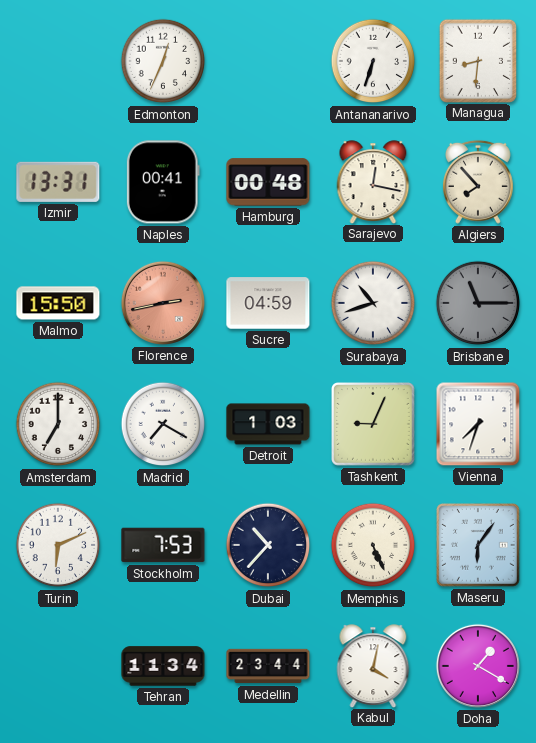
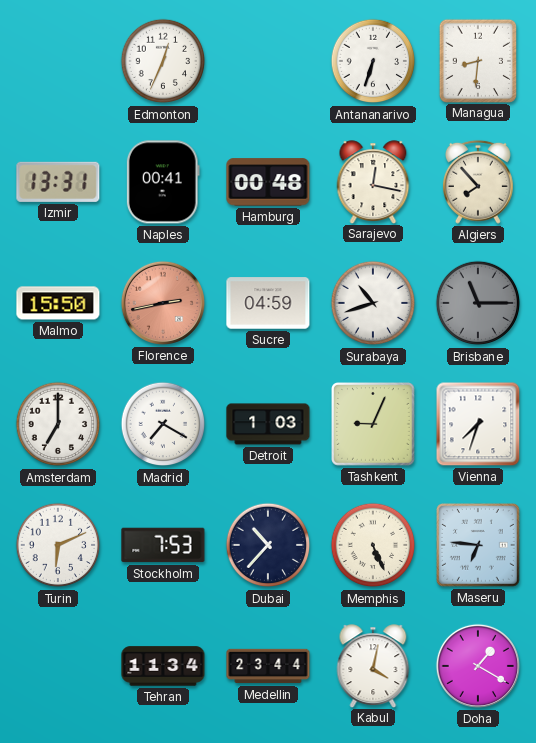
Maseru: 6:06 -> 6:46 (479, 546)
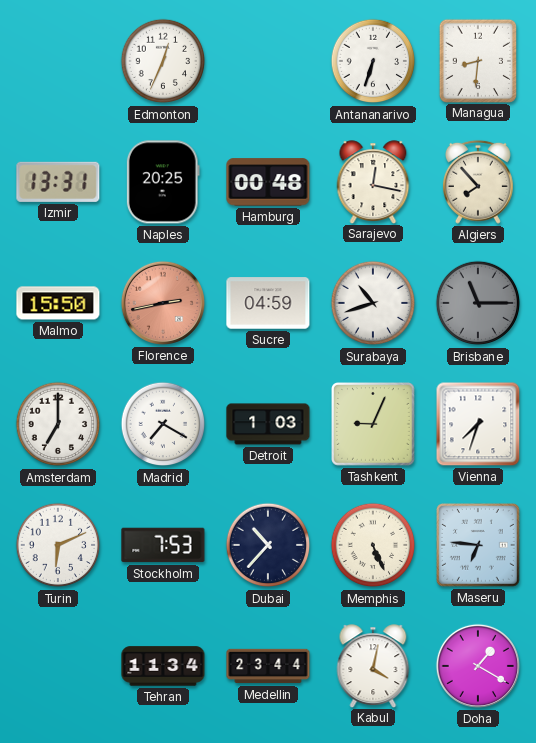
Naples: 00:41 -> 20:25 (163, 182)
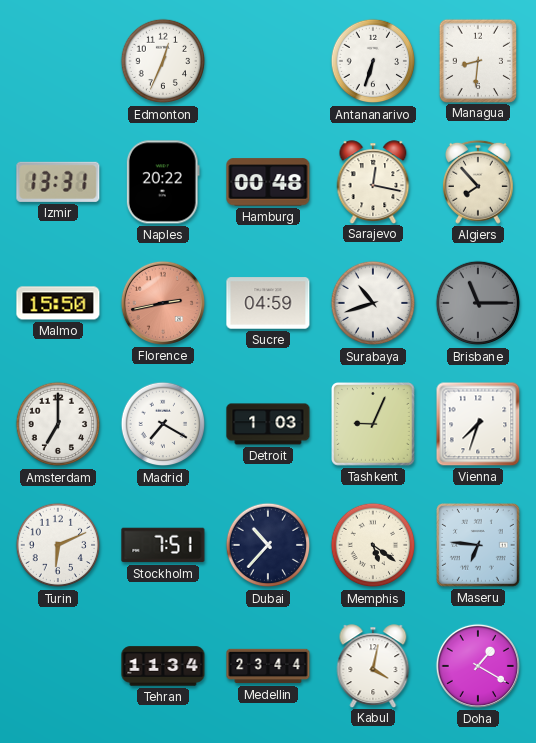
Naples: 20:25 -> 20:22 (163, 182)
Stockholm: 7:53 -> 7:51 (163, 545)
Memphis: 5:26 -> 5:21 (373, 545)
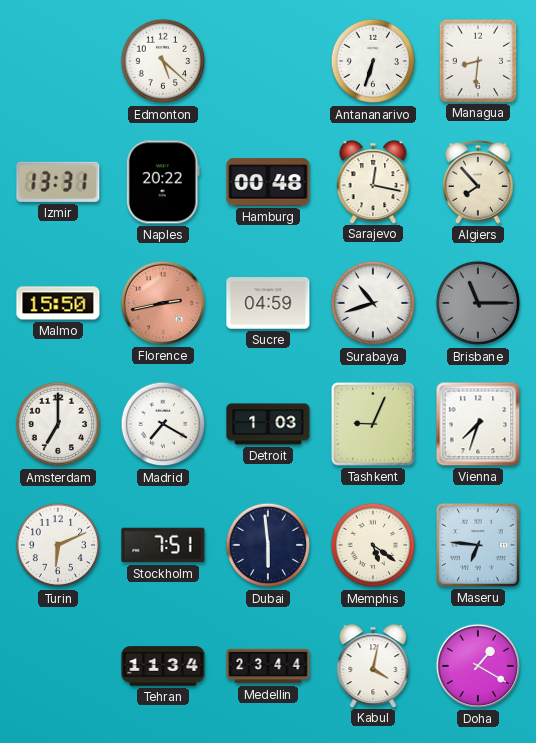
Edmonton: 12:34 -> 5:22 (163, 61)
Dubai: 10:37 -> 5:59 (268, 545)
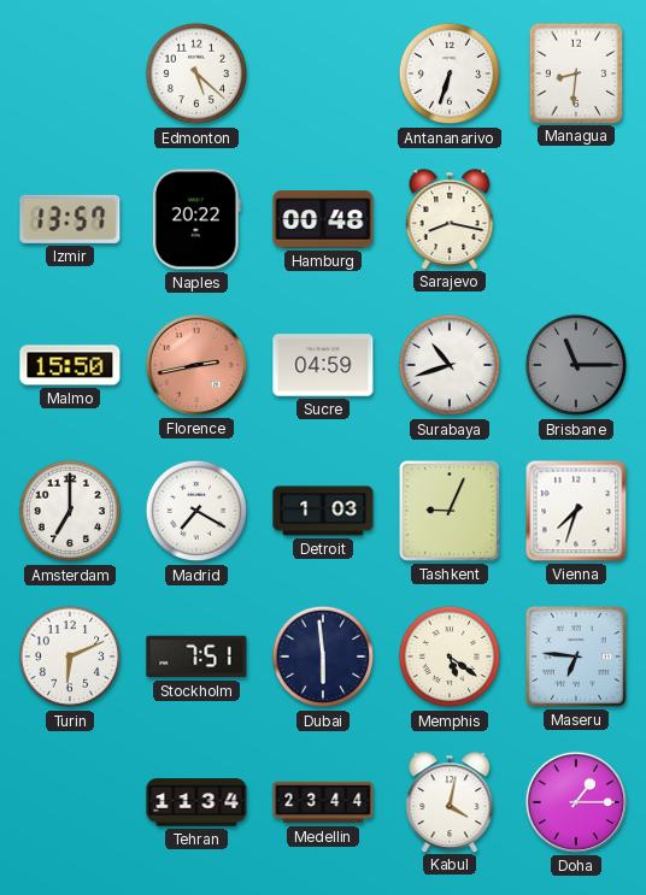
Izmir: 13:31 -> 13:57 (70, 219)
Sarajevo: 12:17 -> 8:17 (450, 219)
Algiers: 7:53 -> none (478, 182)
Doha: 1:20 -> 1:15 (576, 802)
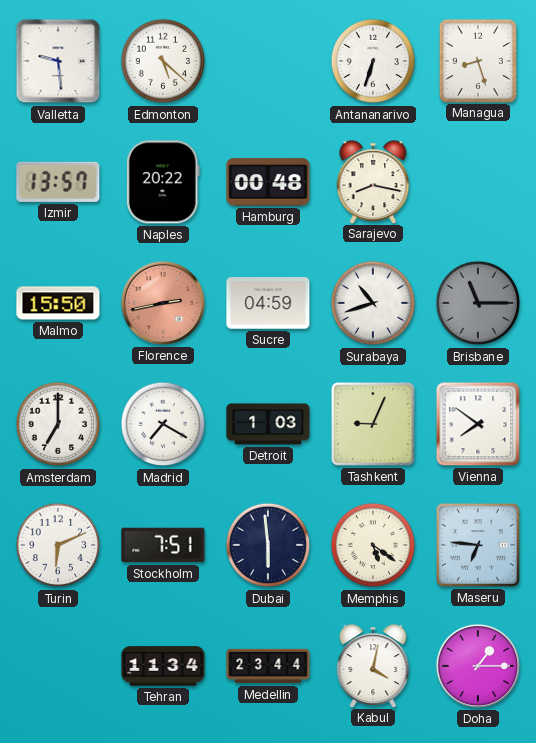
Valletta: none -> 9:29 (58, 61)
Managua: 8:31 -> 8:27 (477, 60)
Vienna: 7:33 -> 7:51 (478, 424)
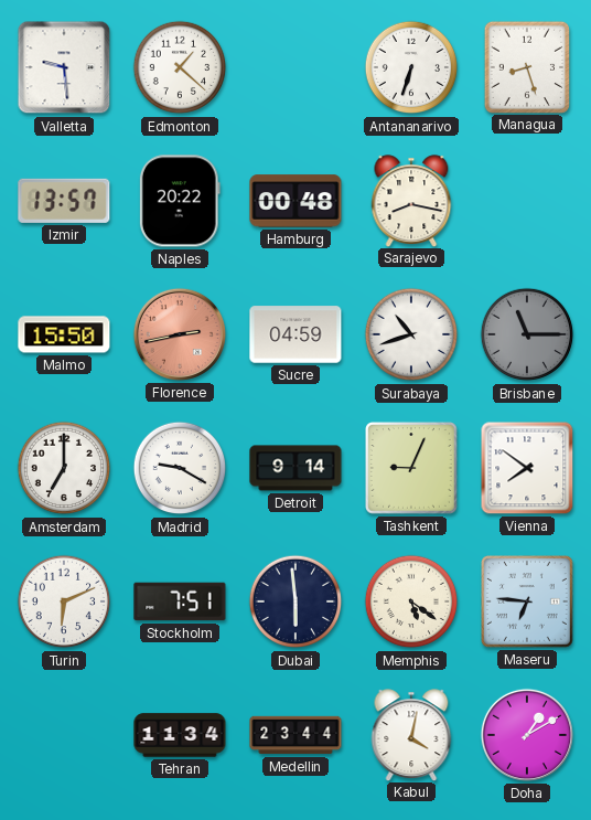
Edmonton: 5:22 -> 1:22 (180, 67)
Madrid: 7:20 -> 9:20 (180, 468)
Detroit: 1:03 -> 9:14 (295, 468)
Doha: 1:15 -> 1:10 (527, 735)
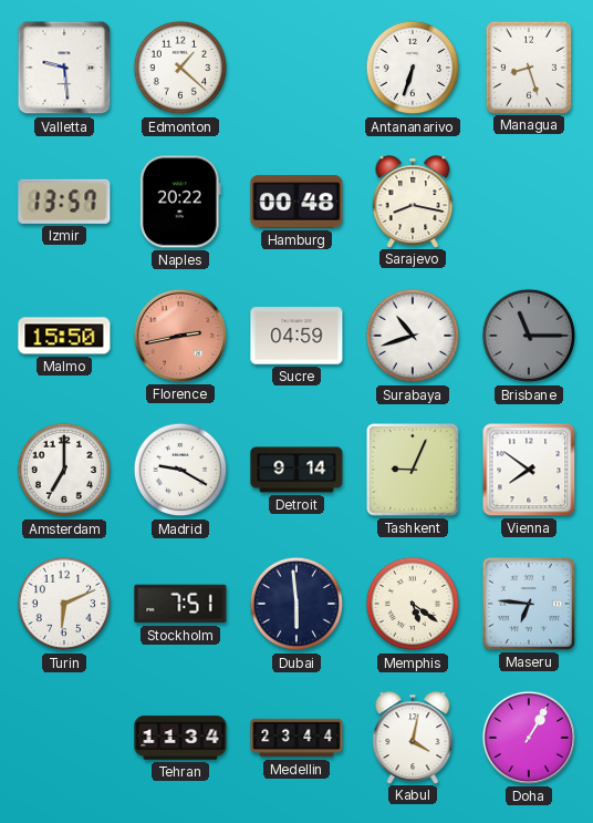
Doha: 1:10 -> 1:05 (529, 738)
